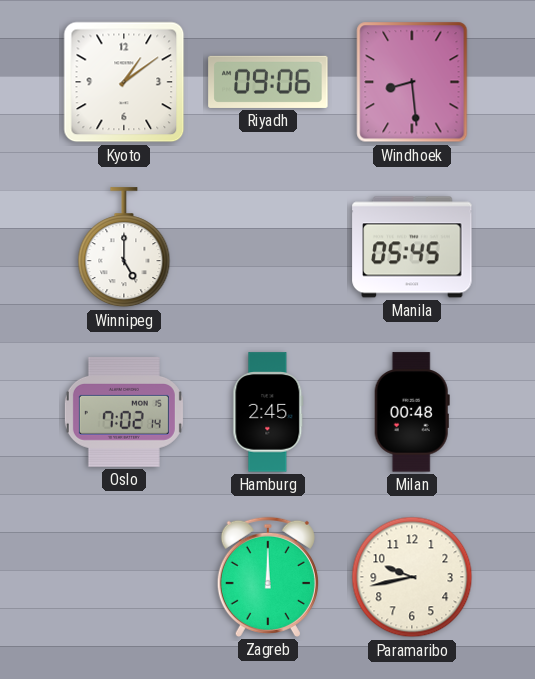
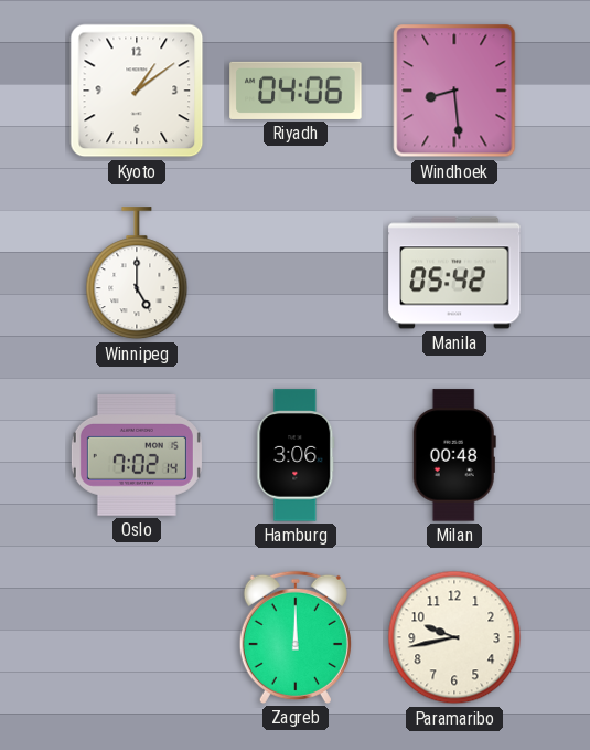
Riyadh: 09:06 -> 04:06 (296, 91)
Manila: 05:45 -> 05:42 (454, 273)
Hamburg: 2:45 -> 3:06 (296, 455)
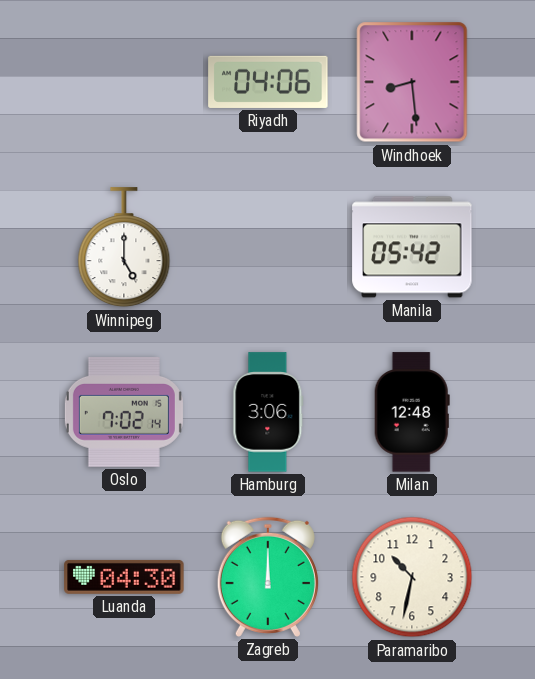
Kyoto: 1:09 -> none (137, 91)
Milan: 00:48 -> 12:48 (412, 412)
Luanda: none -> 04:30 (124, 577)
Paramaribo: 9:43 -> 10:32 (412, 577)
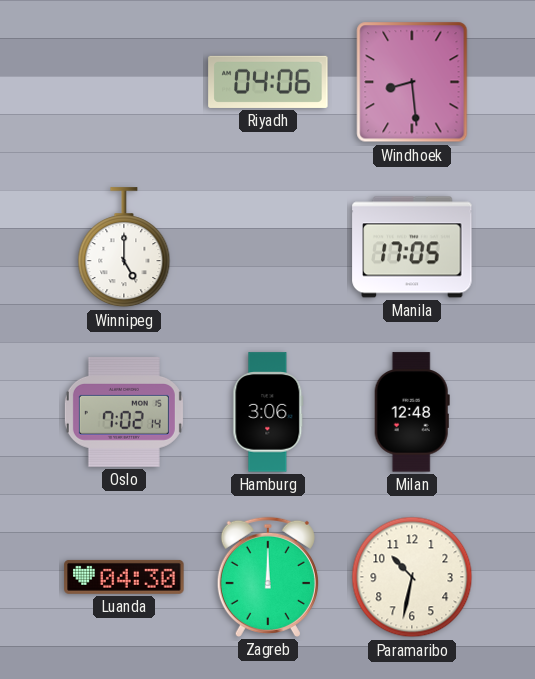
Manila: 05:42 -> 17:05 (412, 247)
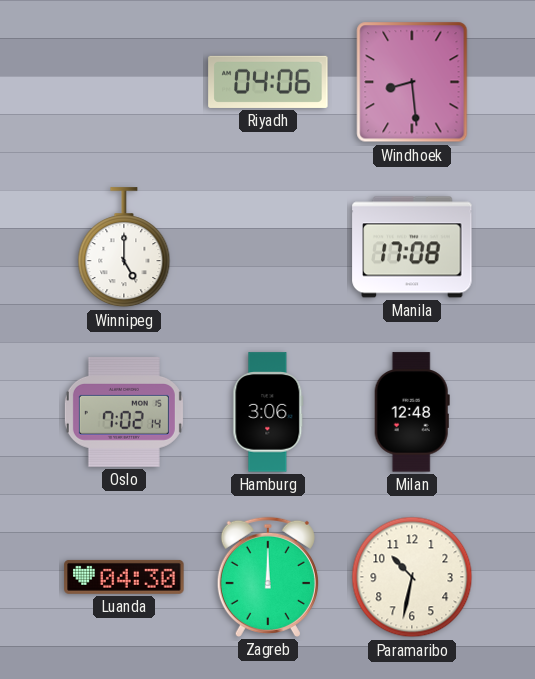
Manila: 17:05 -> 17:08 (412, 247)
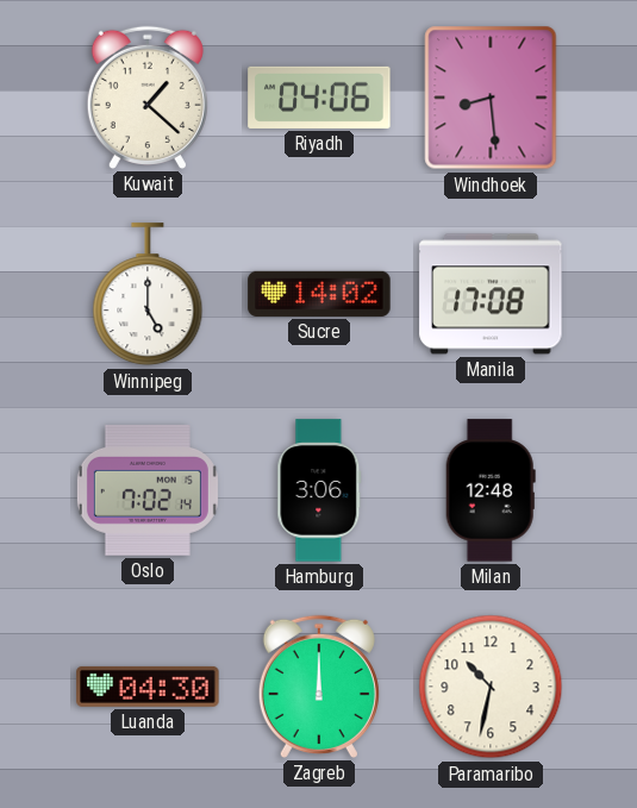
Kuwait: none -> 1:22 (148, 98)
Sucre: none -> 14:02 (319, 294)
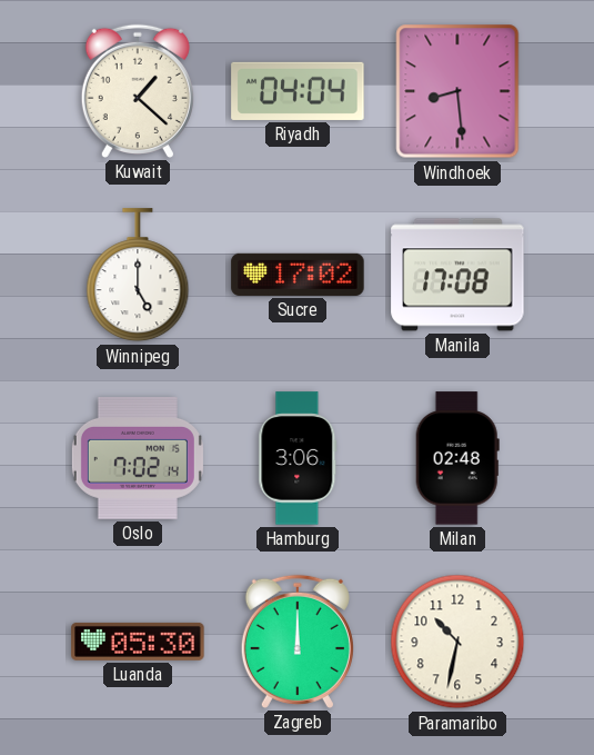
Riyadh: 04:06 -> 04:04 (298, 91)
Sucre: 14:02 -> 17:02 (298, 275)
Milan: 12:48 -> 02:48 (457, 458)
Luanda: 04:30 -> 05:30 (138, 642)
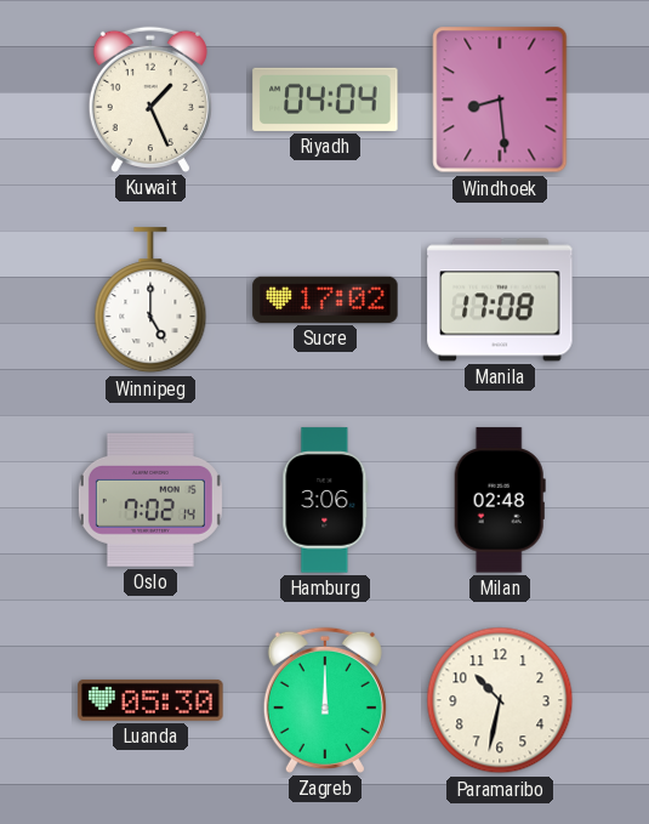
Kuwait: 1:22 -> 1:26 (150, 100)
